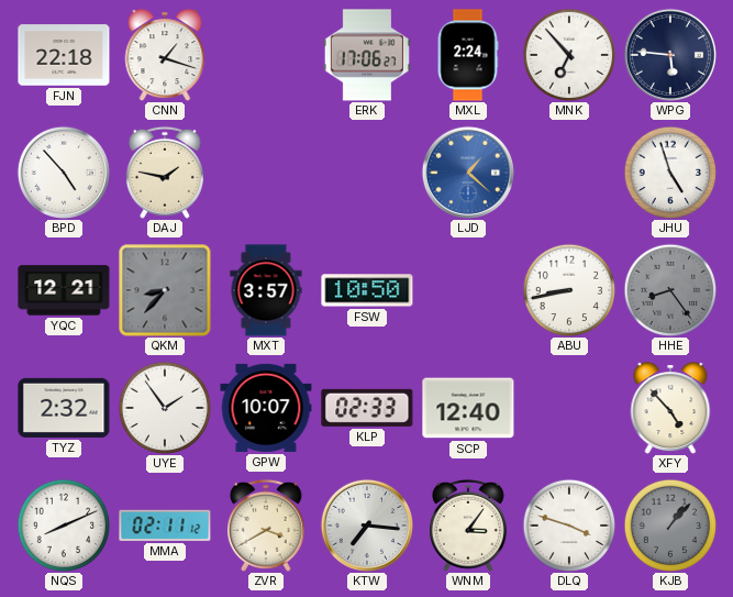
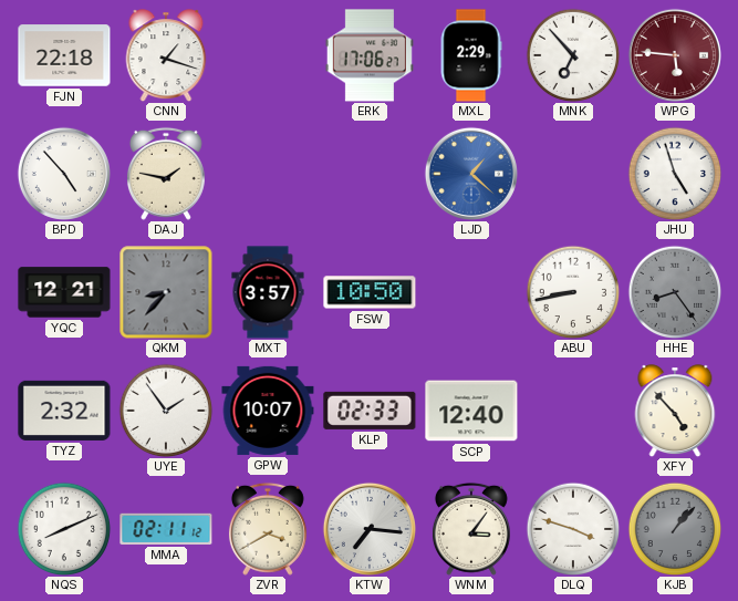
MXL: 2:24 -> 2:29 (471, 55)
WPG dial: navy -> burgundy (675, 55)
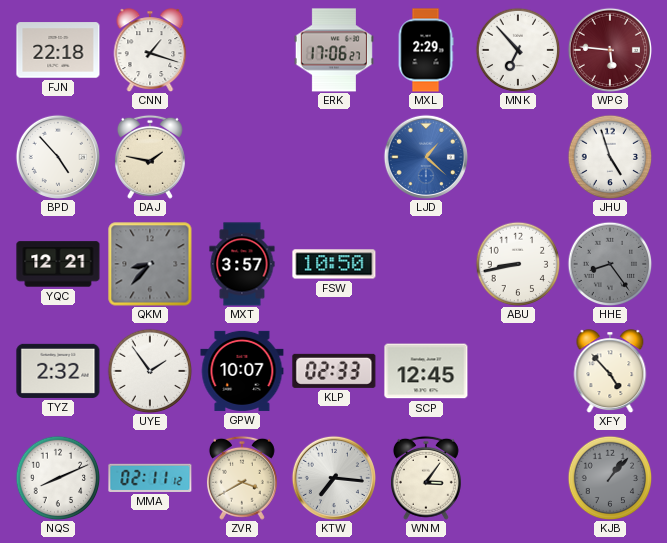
SCP: 12:40 -> 12:45 (426, 371)
DLQ: 3:48 -> none (573, 529)
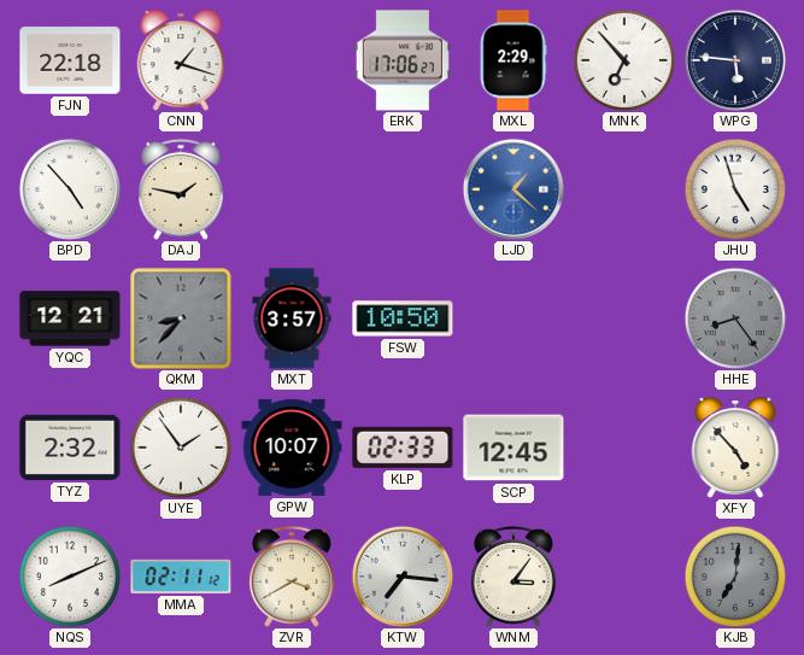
WPG dial: burgundy -> navy (735, 60)
ABU: 8:43 -> none (518, 264)
KJB: 1:07 -> 7:01 (735, 577)
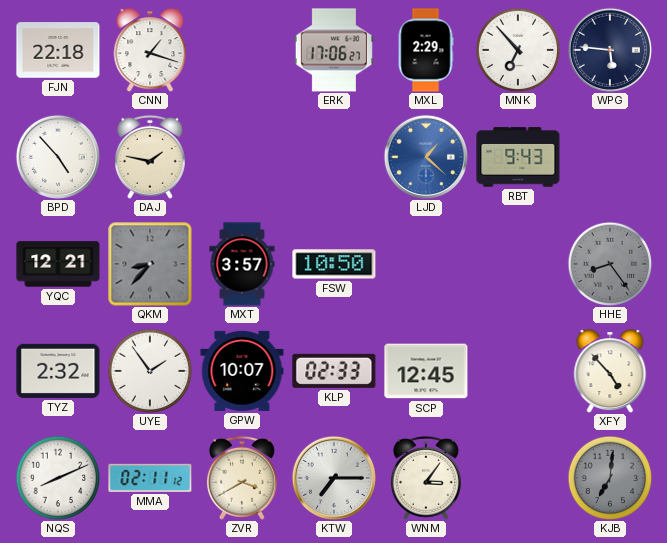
RBT: none -> 9:43 (518, 157)
JHU: 4:57 -> none (735, 189)
KTW: 7:16 -> 7:15 (334, 478)
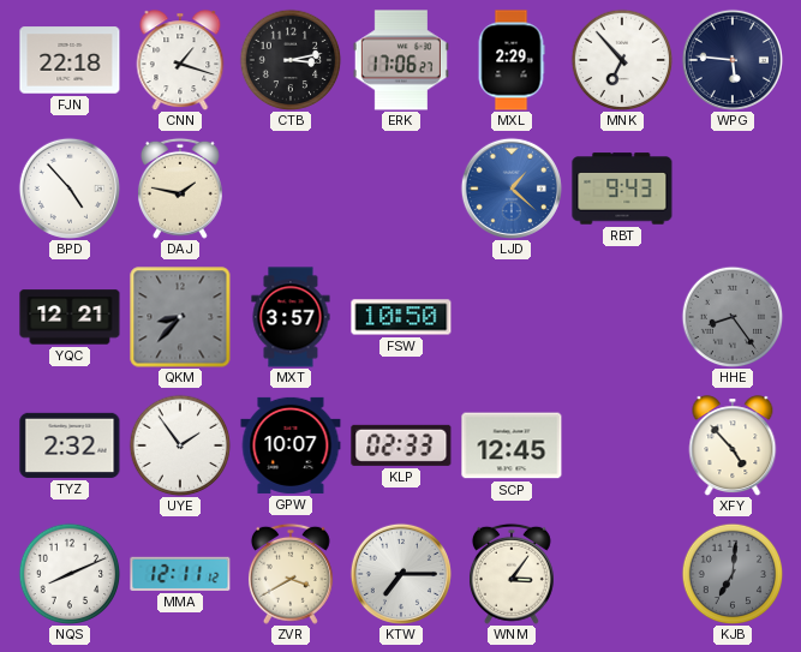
CTB: none -> 3:13 (291, 60)
MMA: 02:11 -> 12:11 (180, 574)
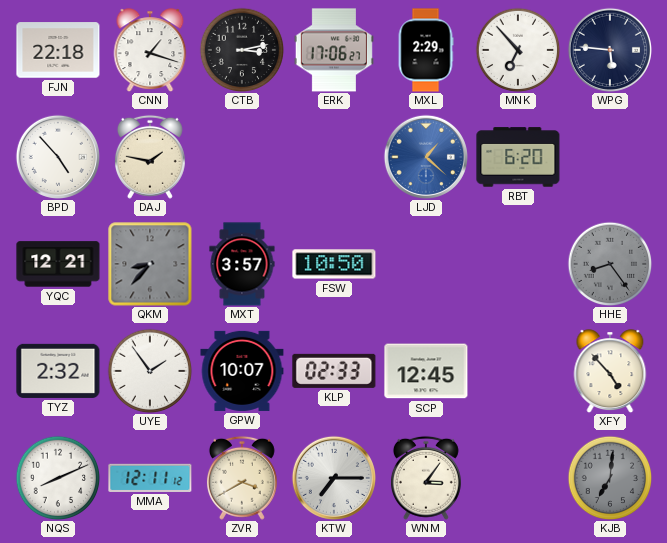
RBT: 9:43 -> 6:20 (518, 157)
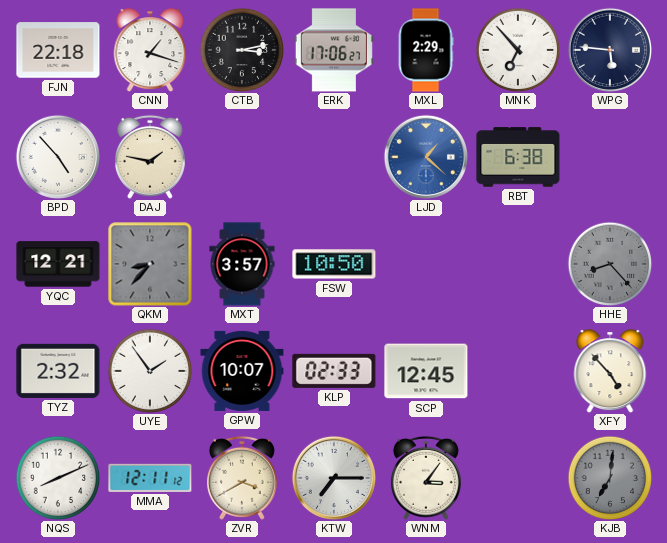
RBT: 6:20 -> 6:38 (518, 157)
HHE: 8:24 -> 8:23 (610, 264)
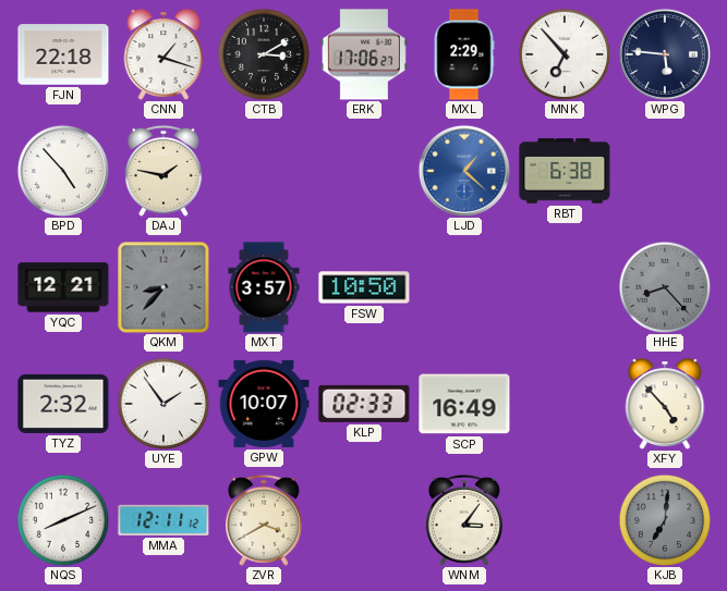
CTB: 3:13 -> 3:10 (264, 54)
SCP: 12:45 -> 16:49 (464, 404)
KTW: 7:15 -> none (334, 478)
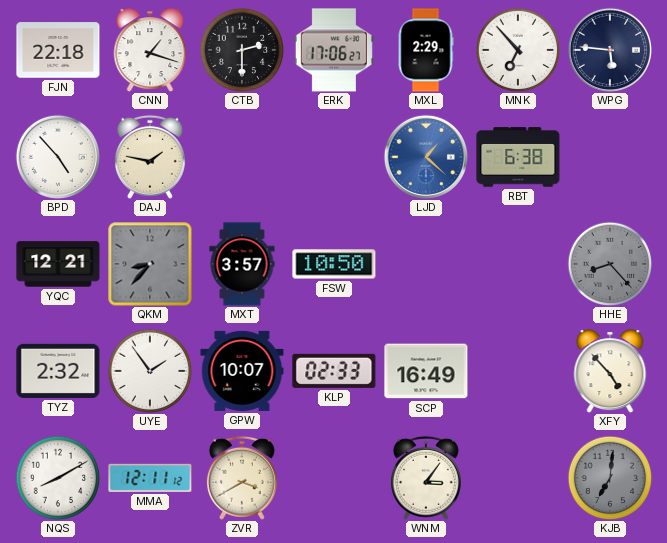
CTB: 3:10 -> 2:30 (242, 50)
NQS: 8:11 -> 8:10 (58, 478)
